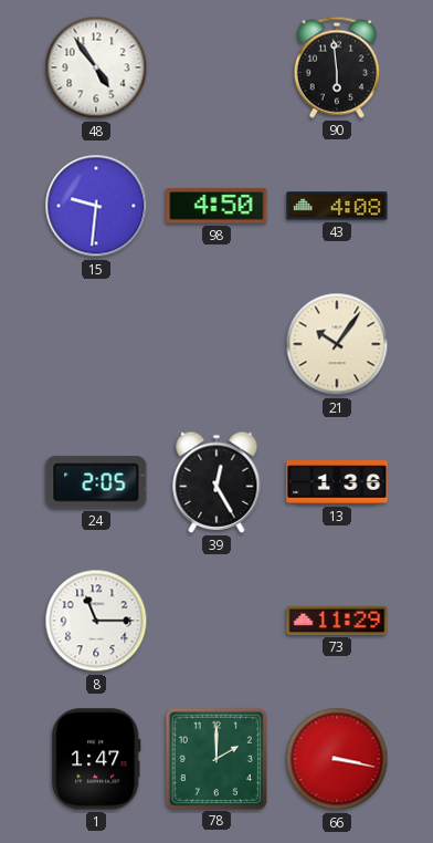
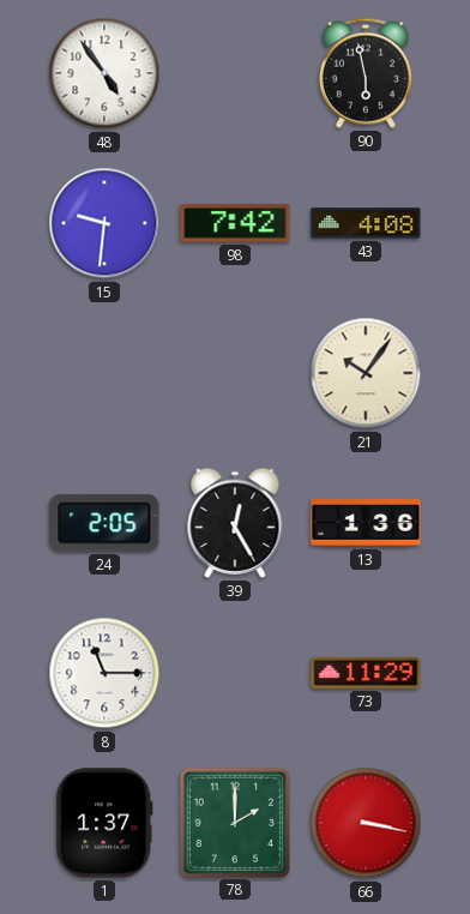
90: 5:59 -> 5:58 (366, 73)
98: 4:50 -> 7:42 (235, 223)
1: 1:47 -> 1:37 (104, 823)
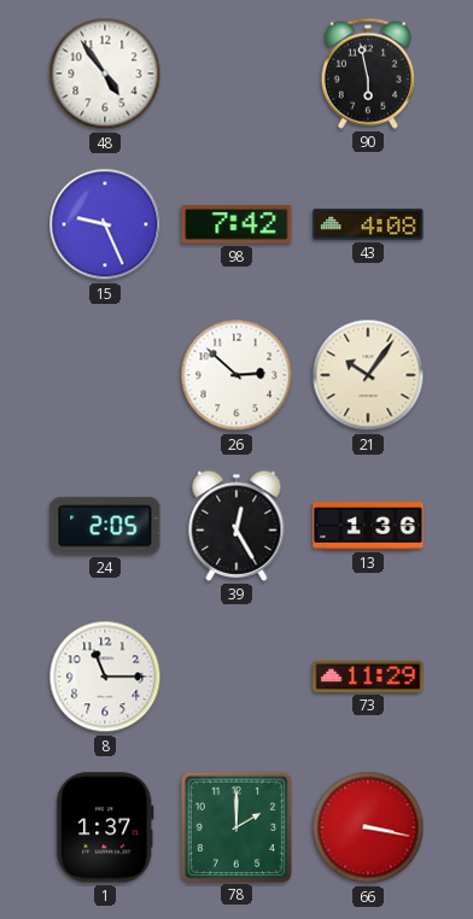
15: 9:31 -> 9:26 (105, 224)
26: none -> 2:52 (237, 375)
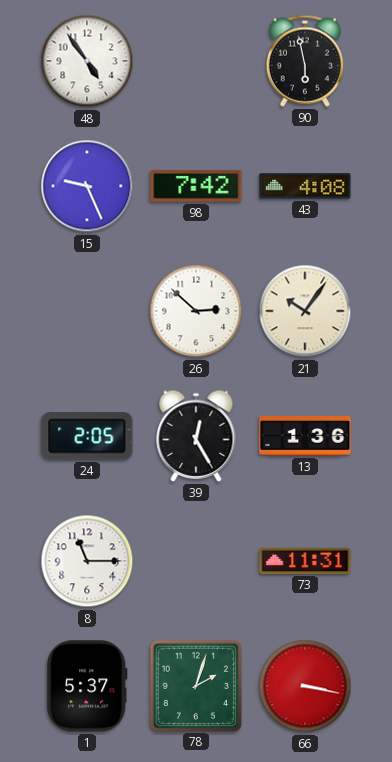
73: 11:29 -> 11:31 (305, 561)
1: 1:37 -> 5:37 (87, 686)
78: 2:00 -> 2:03 (195, 685)
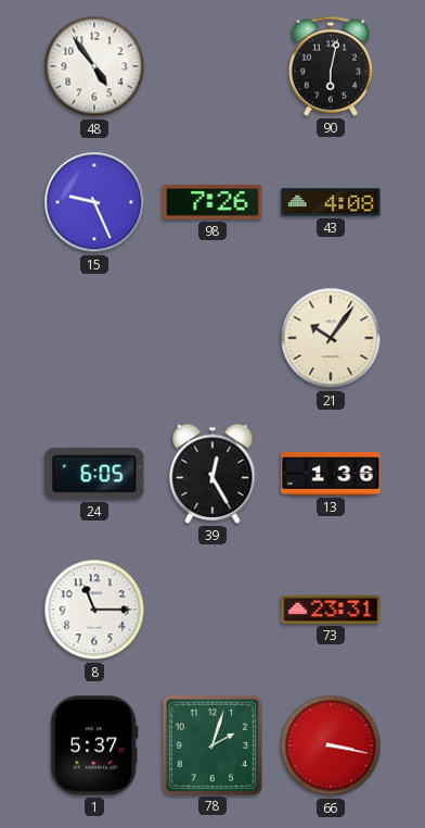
90: 5:58 -> 6:02 (331, 66)
98: 7:42 -> 7:26 (212, 202)
26: 2:52 -> none (196, 311)
24: 2:05 -> 6:05 (94, 474)
73: 11:31 -> 23:31 (331, 610)
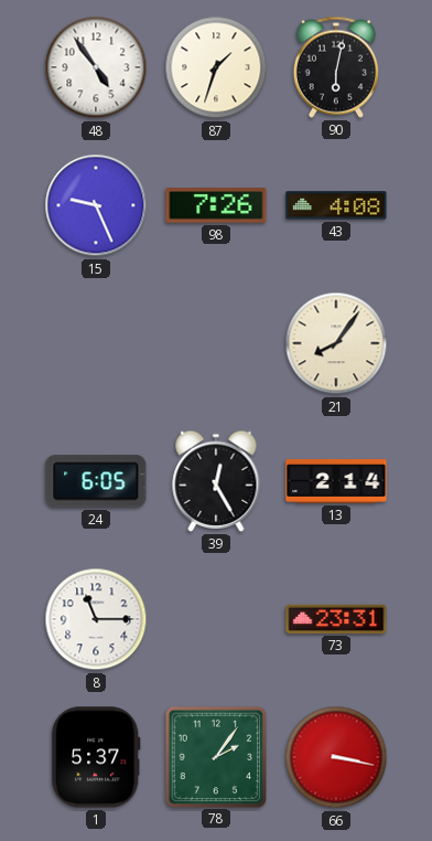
87: none -> 1:33 (216, 67)
21: 10:06 -> 8:06 (336, 343)
13: 1:36 -> 2:14 (336, 481)
78: 2:03 -> 2:06 (215, 756)
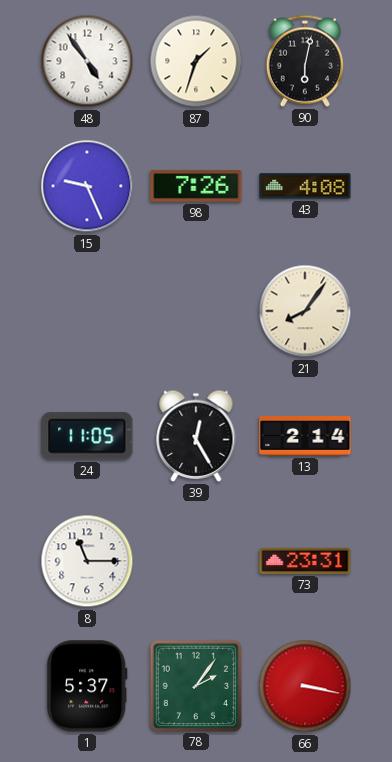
24: 6:05 -> 11:05 (87, 436)
